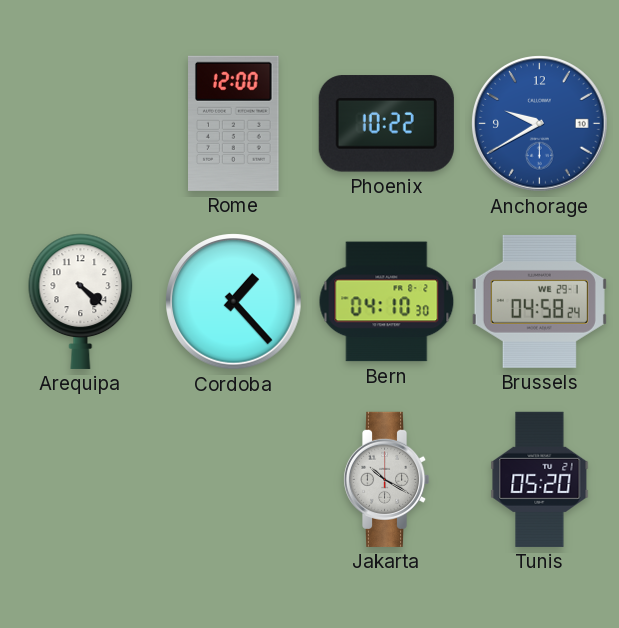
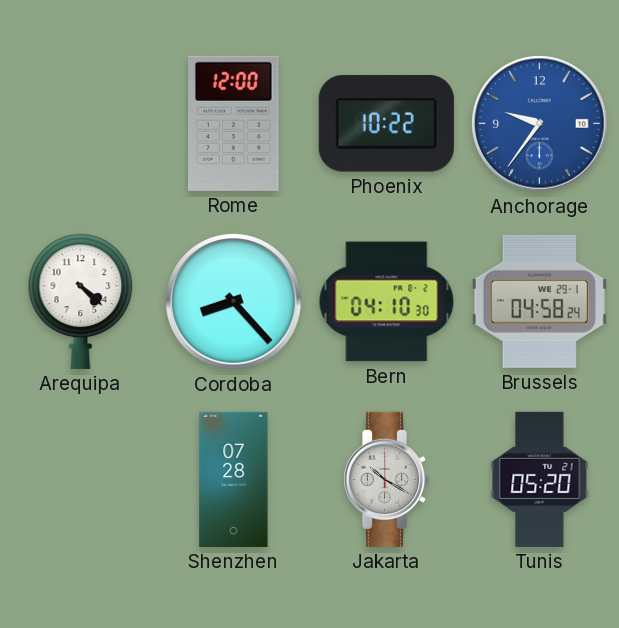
Anchorage: 9:40 -> 9:36 (540, 124)
Cordoba: 1:23 -> 8:23 (234, 302)
Shenzhen: none -> 07:28 (234, 479)
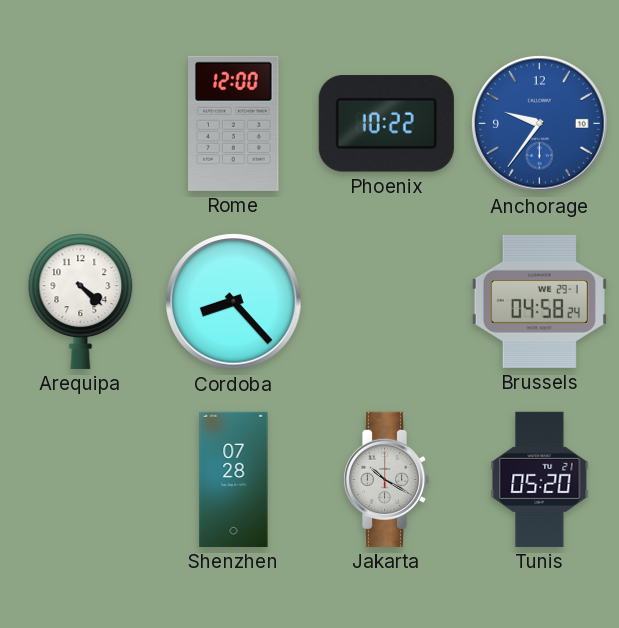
Bern: 04:10 -> none (387, 302)
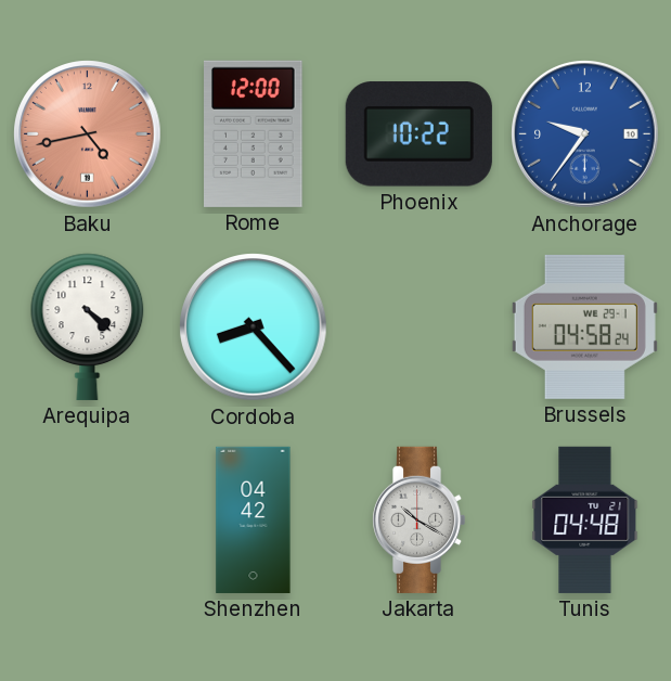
Baku: none -> 4:43 (88, 134)
Shenzhen: 07:28 -> 04:42 (254, 519)
Tunis: 05:20 -> 04:48 (585, 519)
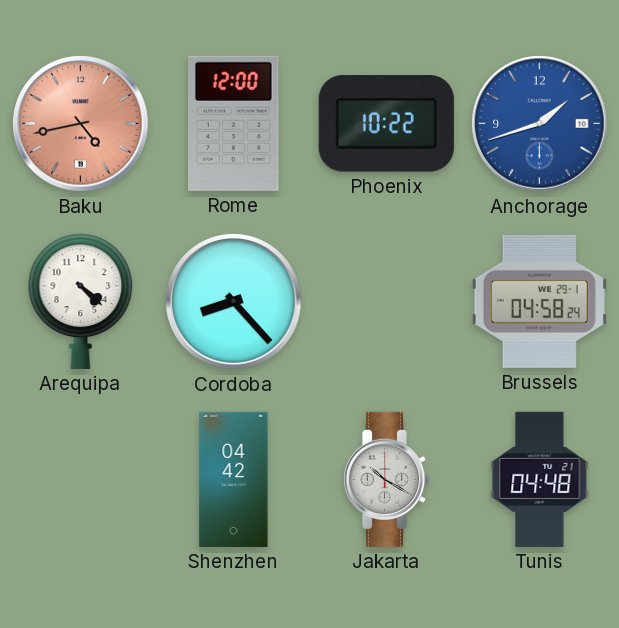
Anchorage: 9:36 -> 1:42 (540, 124)
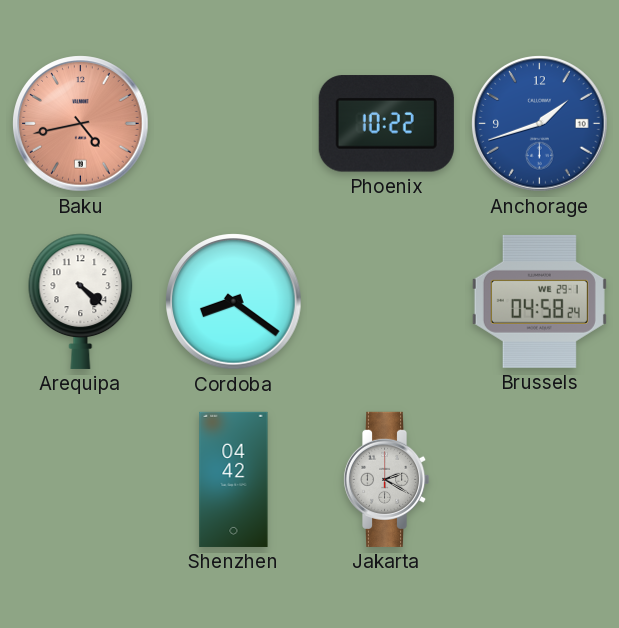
Rome: 12:00 -> none (234, 123)
Cordoba: 8:23 -> 8:21 (234, 302)
Jakarta: 10:20 -> 2:20 (386, 479)
Tunis: 04:48 -> none (540, 479)
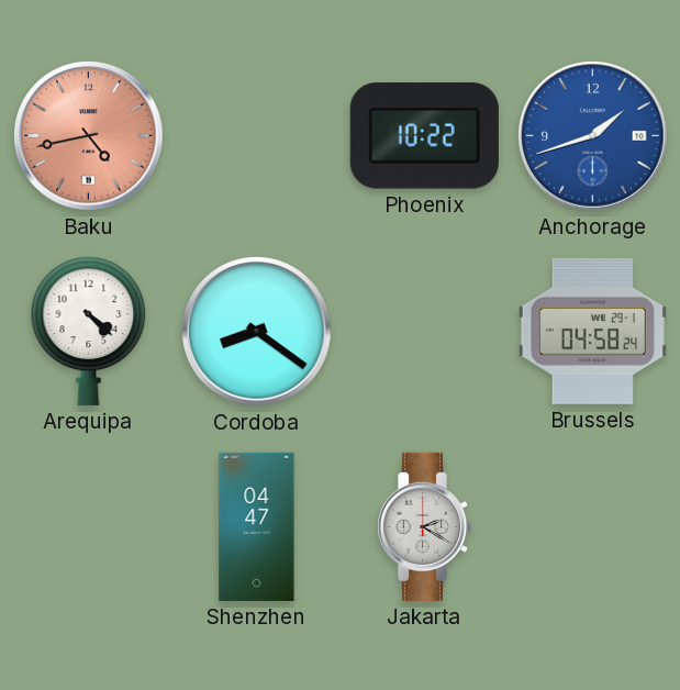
Shenzhen: 04:42 -> 04:47 (257, 526)
